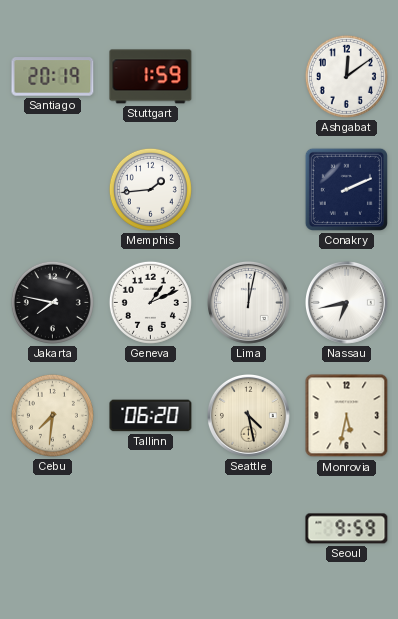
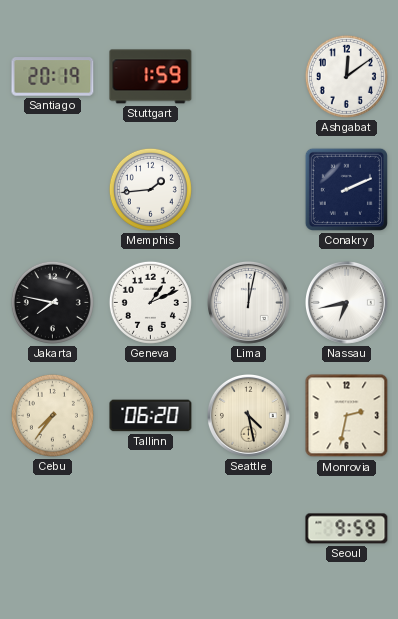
Cebu: 7:31 -> 7:36 (52, 415)
Monrovia: 5:32 -> 2:32 (347, 416)
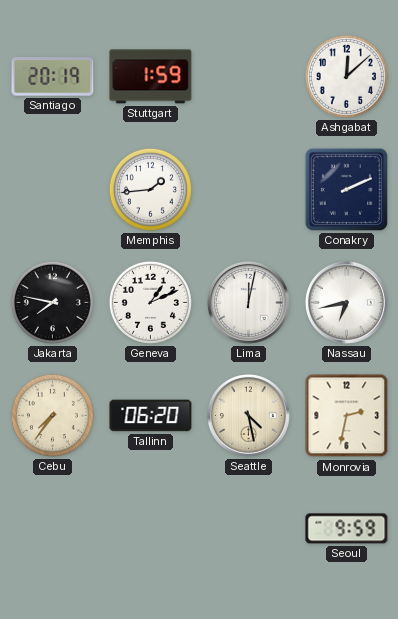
Ashgabat: 12:09 -> 12:08 (346, 76)
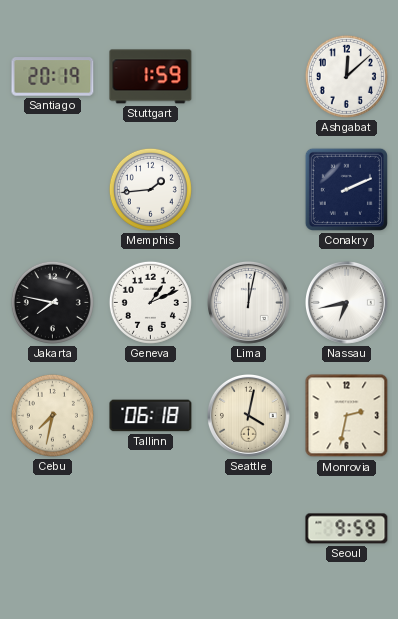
Cebu: 7:36 -> 7:32 (52, 415)
Tallinn: 06:20 -> 06:18 (151, 416)
Seattle: 4:28 -> 4:02 (249, 416)
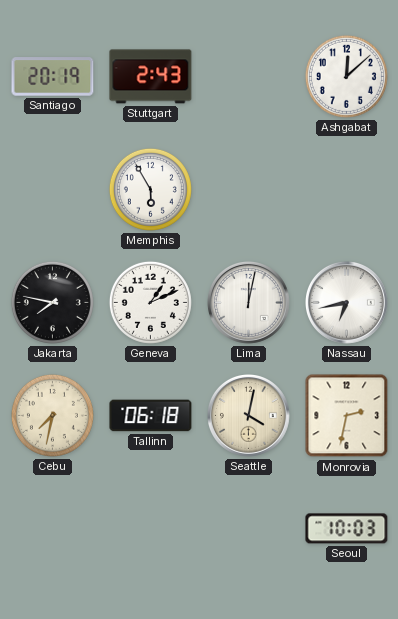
Stuttgart: 1:59 -> 2:43 (151, 77)
Memphis: 1:44 -> 5:55 (150, 189)
Conakry: 2:11 -> none (346, 189)
Seoul: 9:59 -> 10:03 (347, 529)
